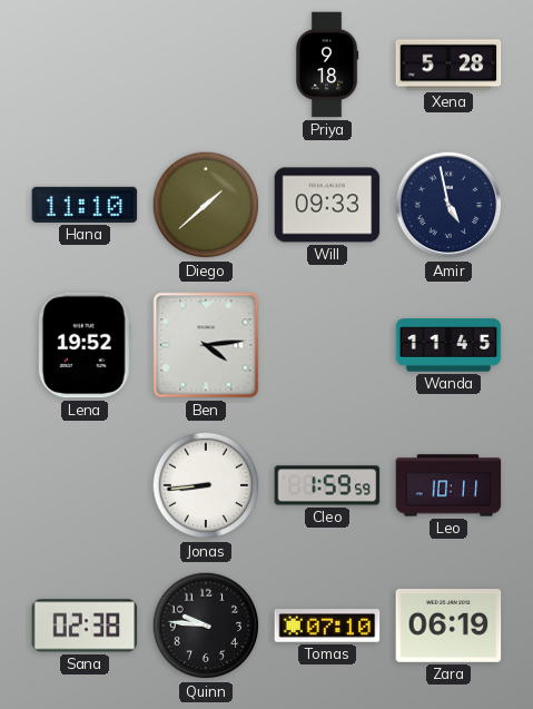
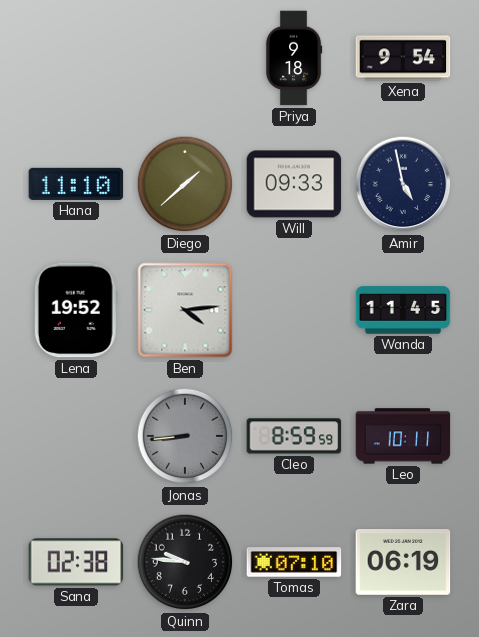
Xena: 5:28 -> 9:54 (403, 58)
Jonas dial: white -> grey (185, 436)
Cleo: 1:59 -> 8:59 (294, 436)
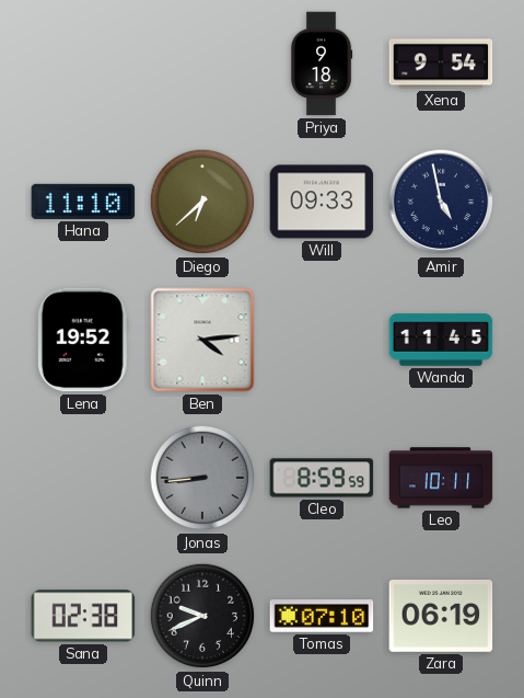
Diego: 1:38 -> 6:38 (202, 202)
Quinn: 9:46 -> 9:41 (202, 616)
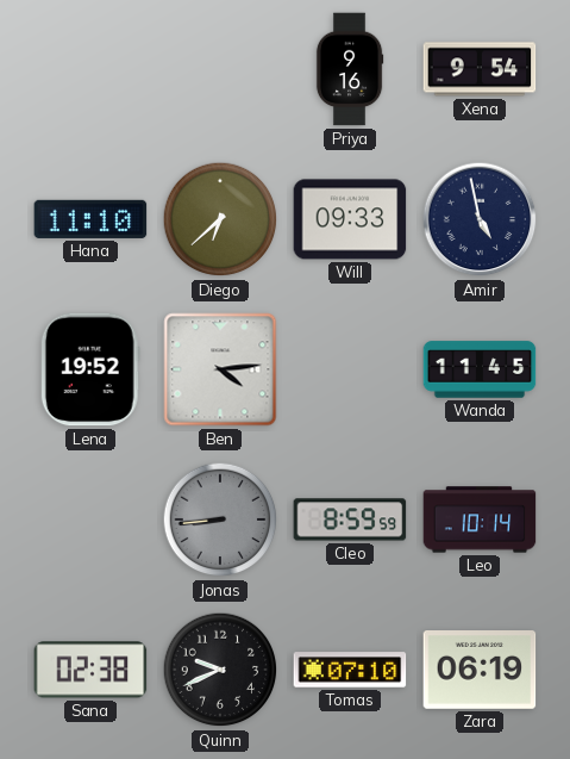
Priya: 9:18 -> 9:16 (350, 69)
Leo: 10:11 -> 10:14 (480, 520)
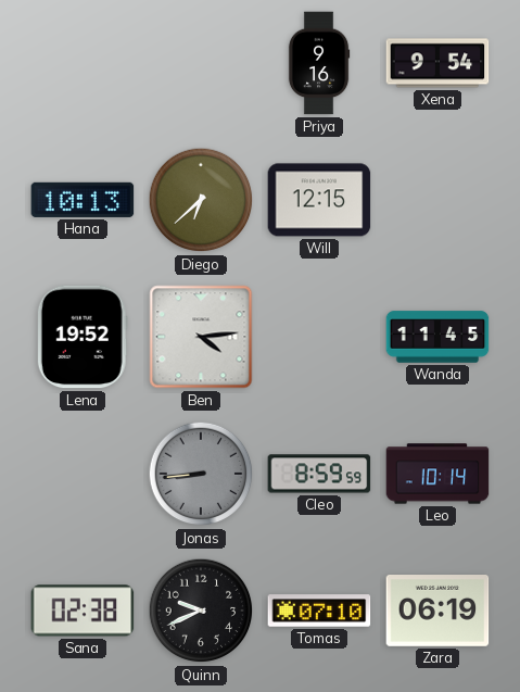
Hana: 11:10 -> 10:13 (83, 200)
Will: 09:33 -> 12:15 (319, 200)
Amir: 4:58 -> none (480, 219)
